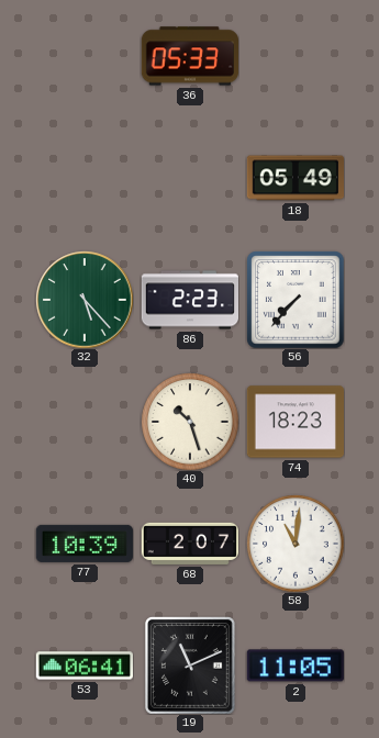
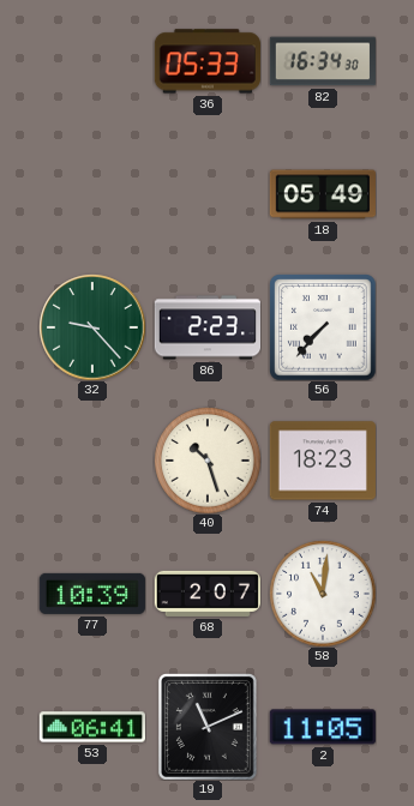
82: none -> 16:34 (322, 61)
32: 5:23 -> 9:23 (92, 327)
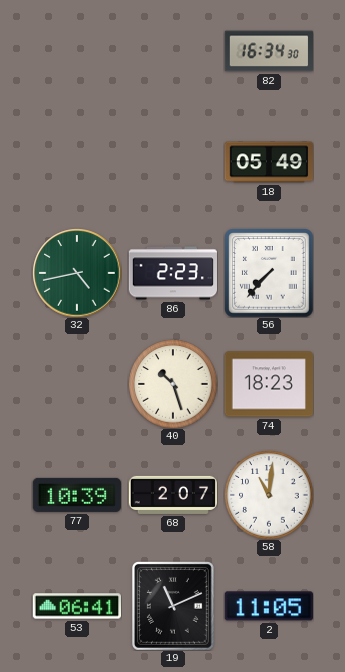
36: 05:33 -> none (206, 61)
32: 9:23 -> 4:43 (77, 273)
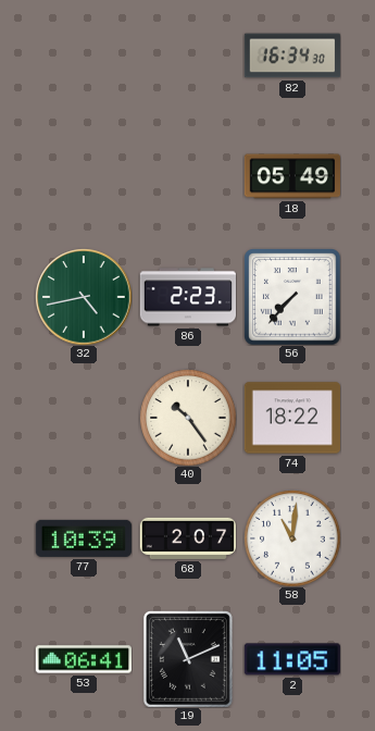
40: 10:27 -> 10:24 (188, 418)
74: 18:23 -> 18:22 (291, 418)
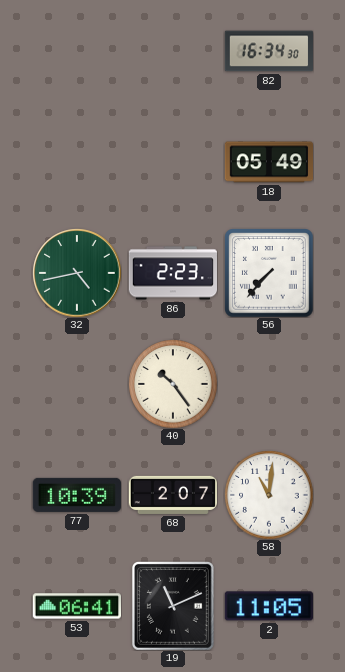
74: 18:22 -> none (291, 418)
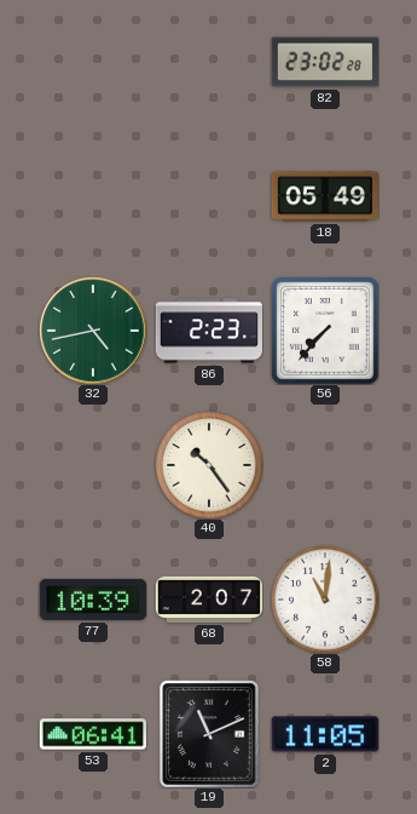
82: 16:34 -> 23:02 (324, 62)
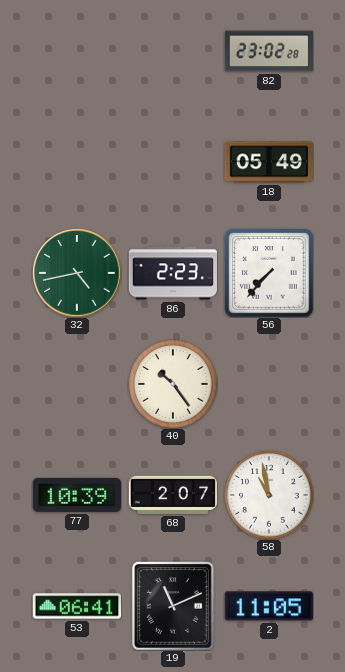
58: 11:01 -> 10:58 (269, 495)
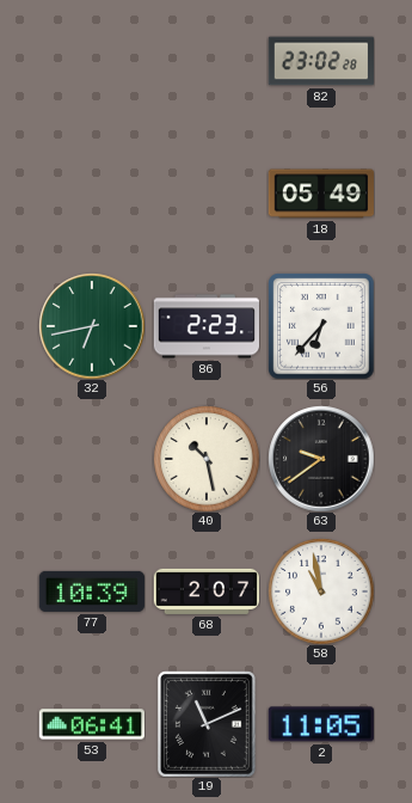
32: 4:43 -> 6:43 (92, 326)
56: 7:37 -> 6:37 (321, 326)
40: 10:24 -> 10:28 (207, 459)
63: none -> 9:39 (321, 459)
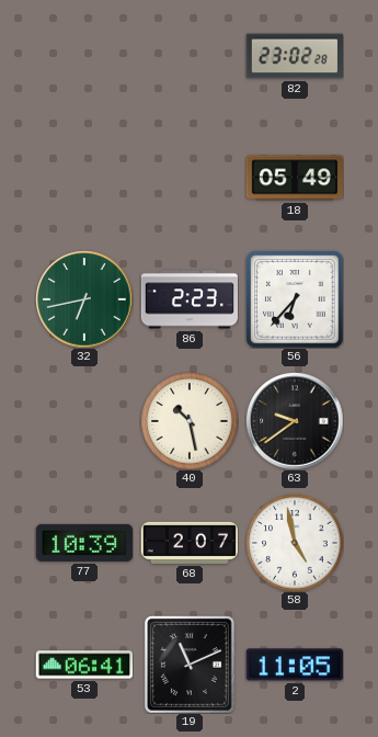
58: 10:58 -> 4:58 (295, 543)
